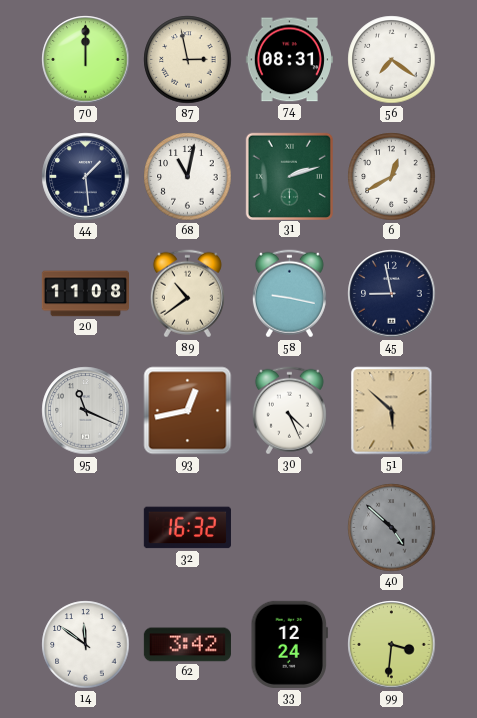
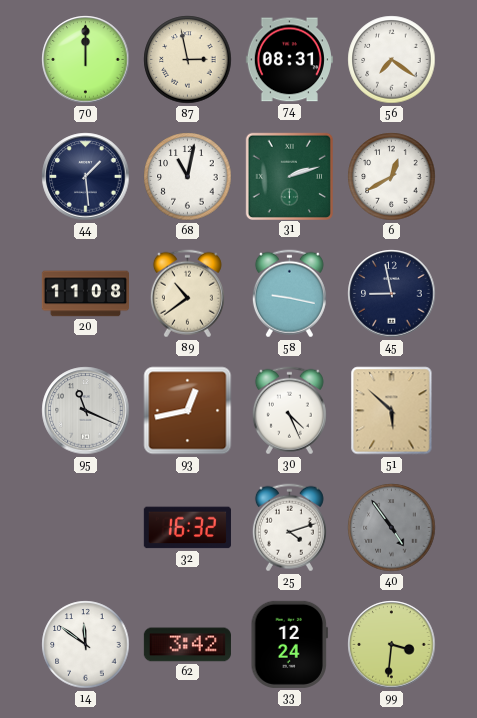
25: none -> 4:12 (289, 528)
40: 4:52 -> 4:54 (392, 528)
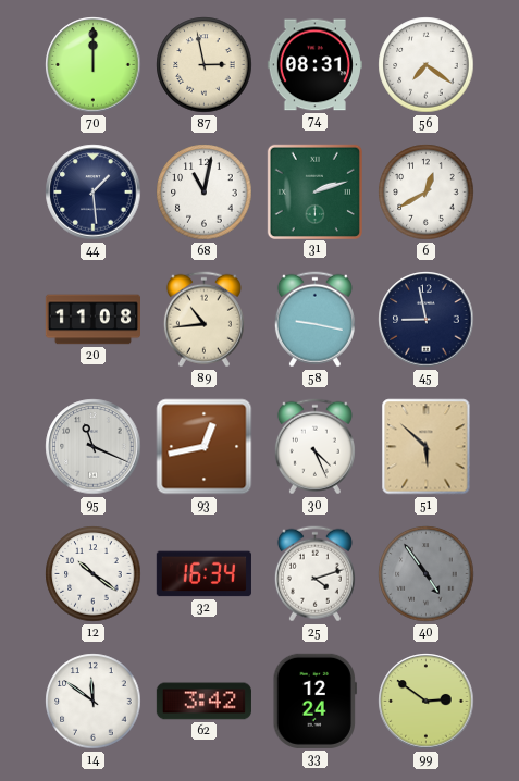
89: 10:39 -> 10:44 (203, 320)
12: none -> 10:21 (94, 574)
32: 16:32 -> 16:34 (203, 574)
99: 3:31 -> 2:51 (427, 702)
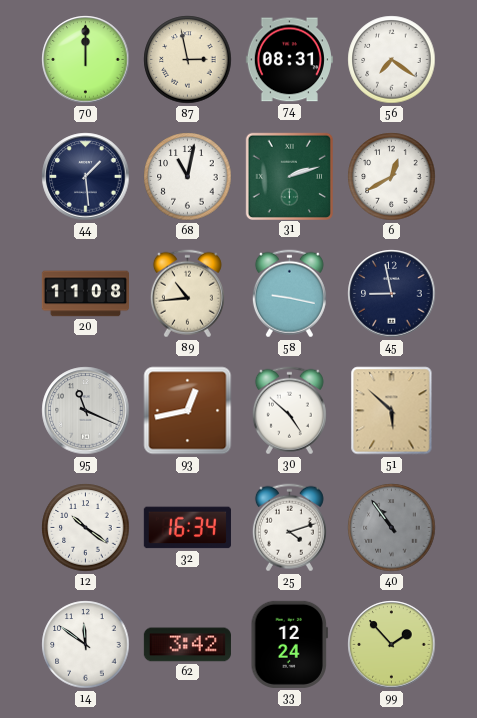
30: 4:26 -> 4:52 (289, 411)
40: 4:54 -> 10:54 (392, 528)
99: 2:51 -> 1:53 (392, 645)
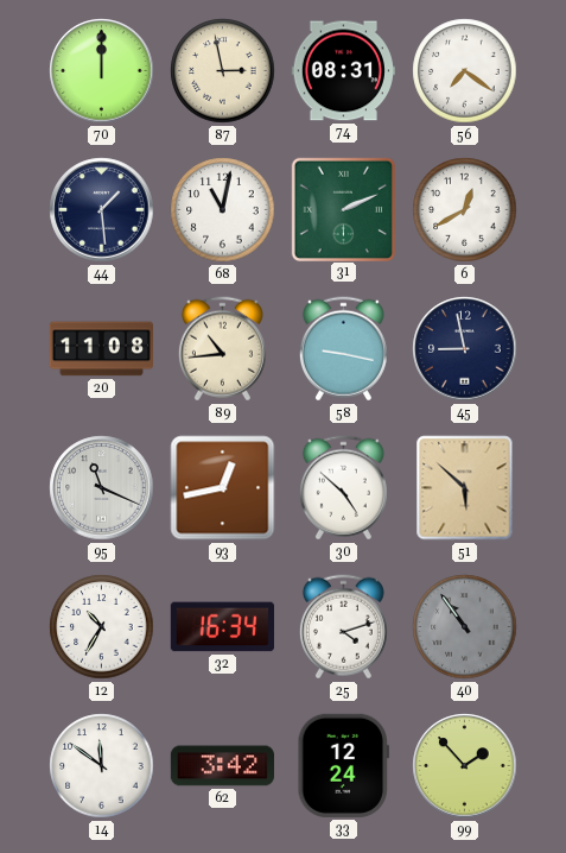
31: 2:12 -> 2:11 (343, 209)
12: 10:21 -> 10:35 (102, 627)
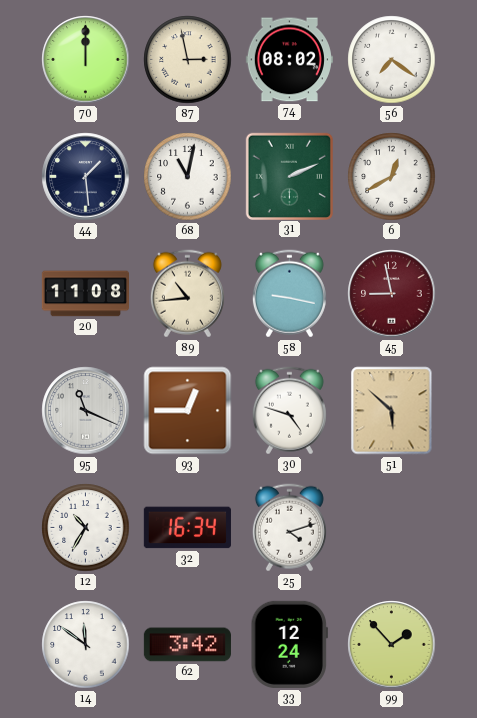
74: 08:31 -> 08:02 (289, 60)
45 dial: navy -> burgundy (392, 294)
93: 12:43 -> 12:45 (188, 411)
30: 4:52 -> 4:48 (289, 411)
40: 10:54 -> none (465, 627)
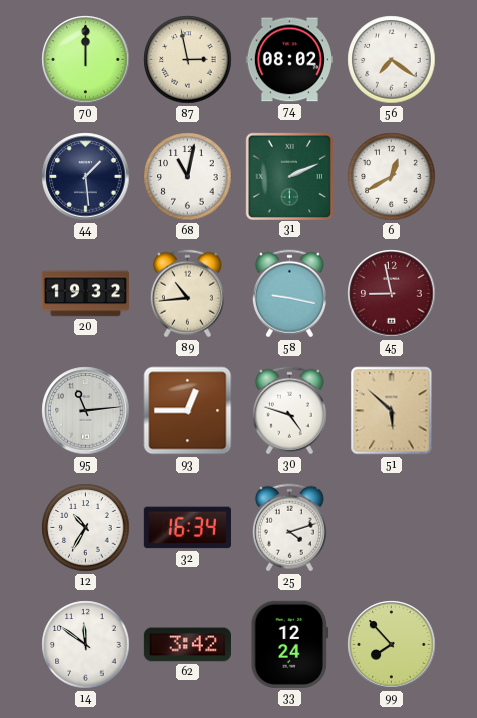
20: 11:08 -> 19:32 (85, 294)
95: 11:19 -> 11:14 (86, 411)
99: 1:53 -> 7:53 (392, 645)
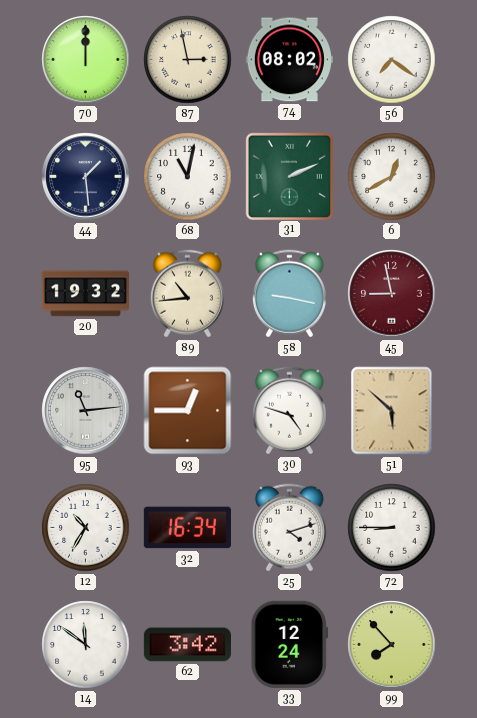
72: none -> 8:45 (392, 528)
